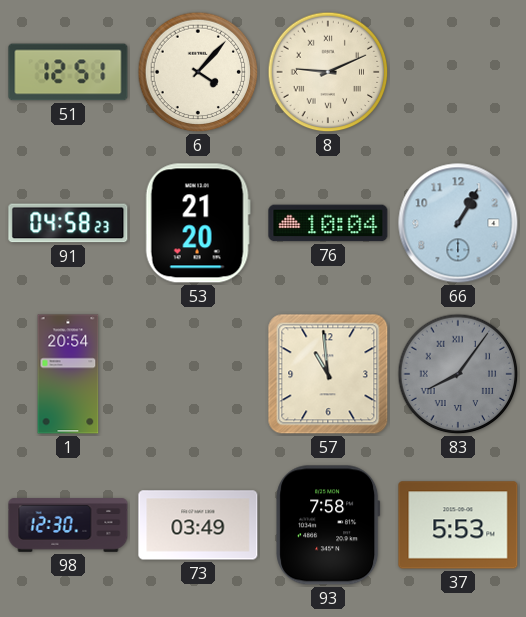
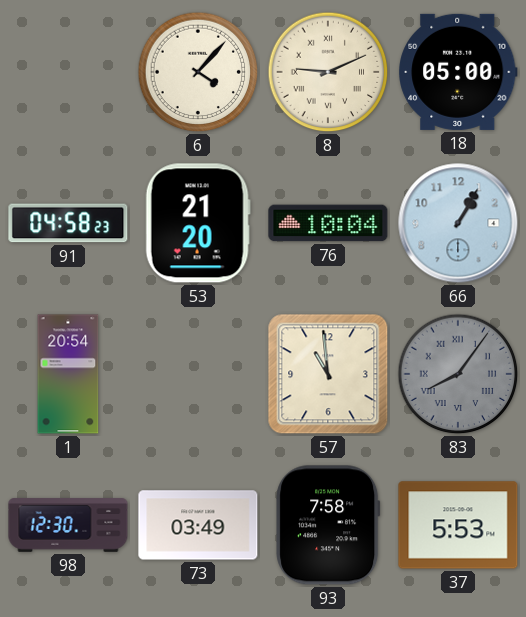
51: 12:51 -> none (68, 72)
18: none -> 05:00 (458, 72)
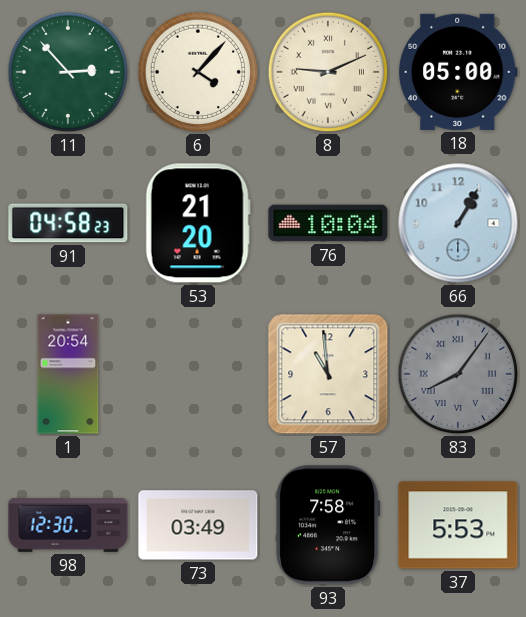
11: none -> 2:53 (68, 72)
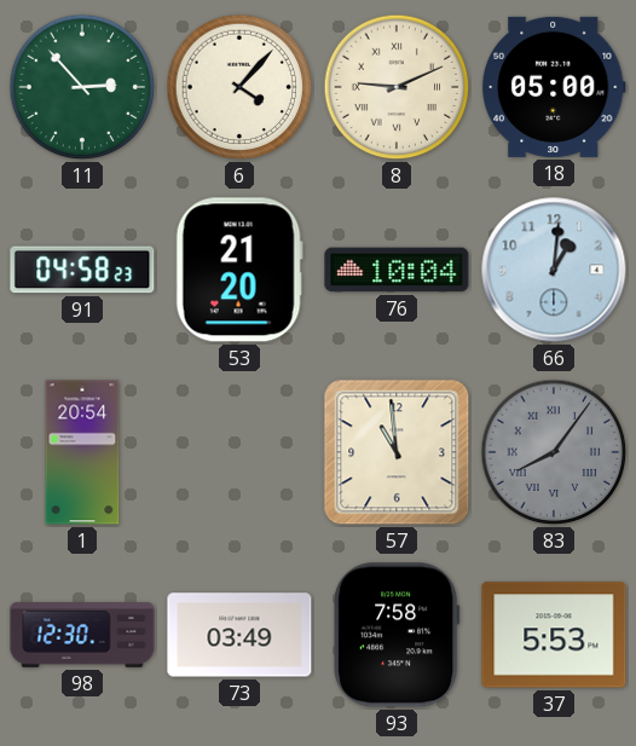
66: 1:05 -> 1:01 (554, 270)
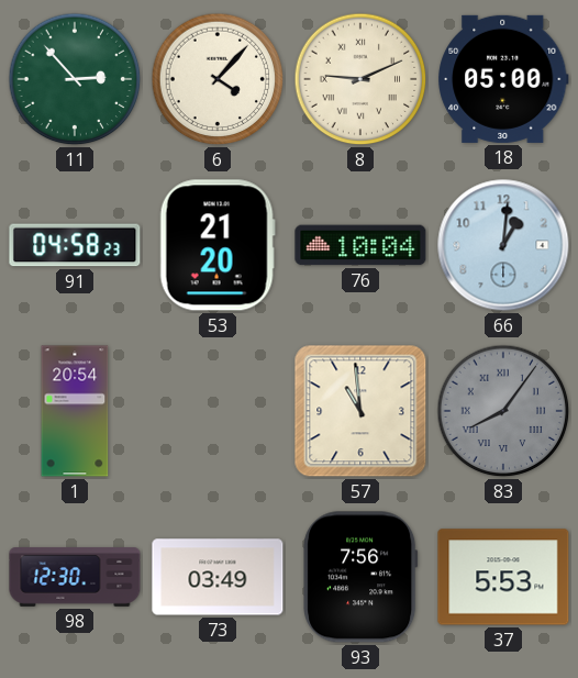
93: 7:58 -> 7:56 (360, 577)
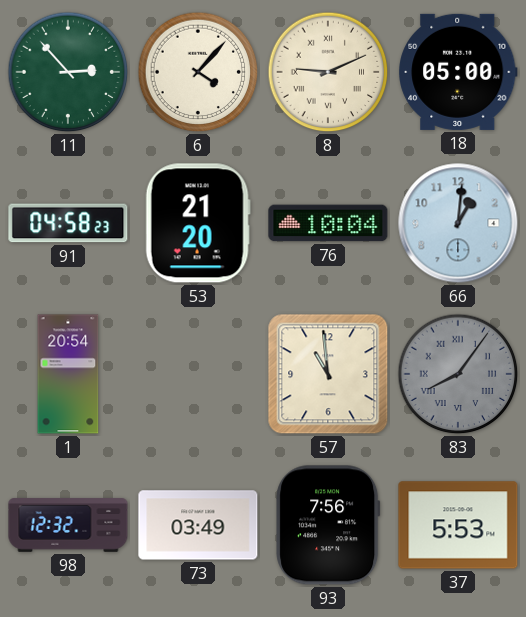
98: 12:30 -> 12:32 (68, 525)
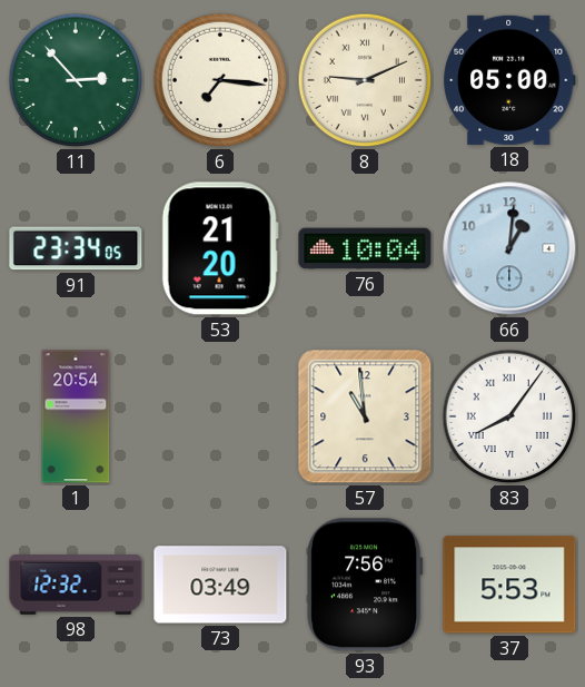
6: 4:07 -> 7:16 (220, 80)
91: 04:58 -> 23:34 (76, 248)
83 dial: grey -> white (509, 416)
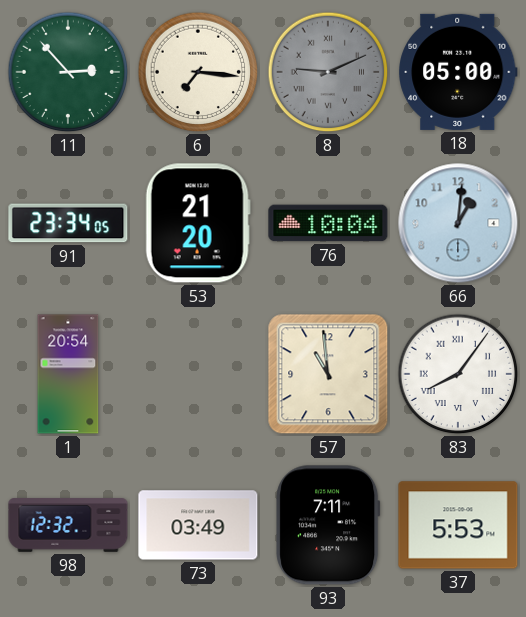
8 dial: cream -> grey (328, 72)
93: 7:56 -> 7:11 (328, 525)
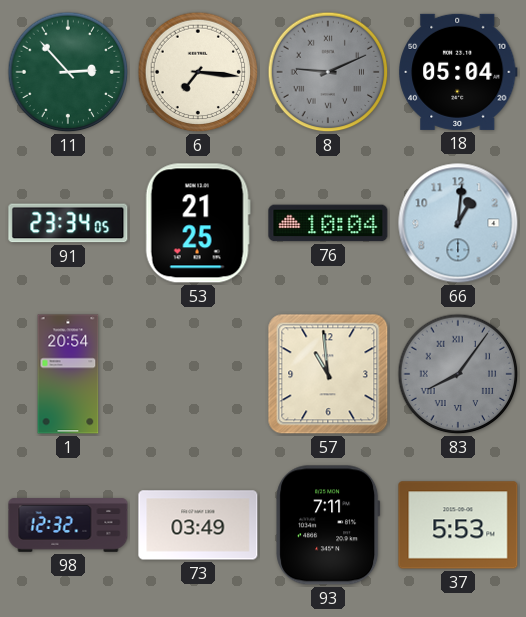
18: 05:00 -> 05:04 (458, 72)
53: 21:20 -> 21:25 (198, 223)
83 dial: white -> grey (458, 374)
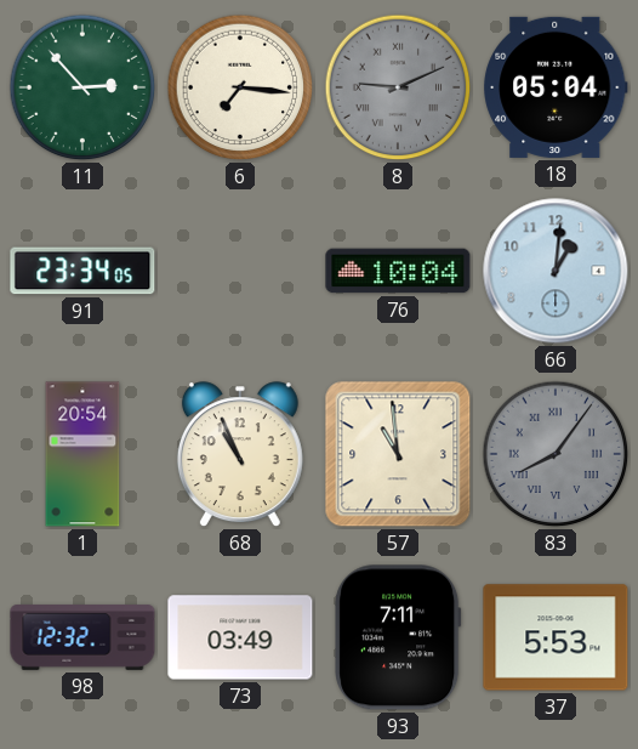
53: 21:25 -> none (198, 223)
68: none -> 10:56 (240, 455)
